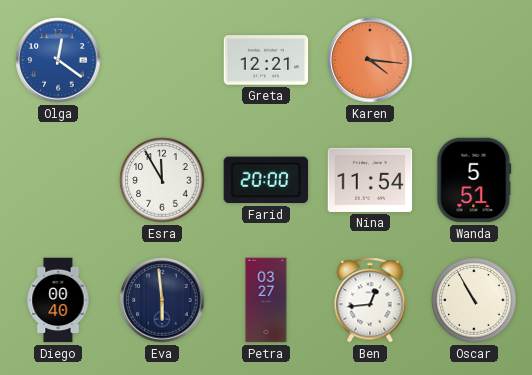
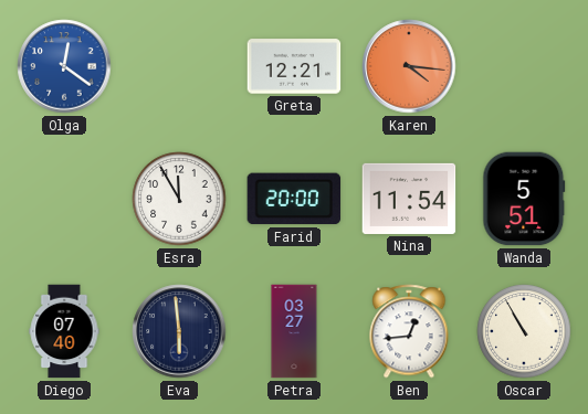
Diego: 00:40 -> 07:40 (64, 331)
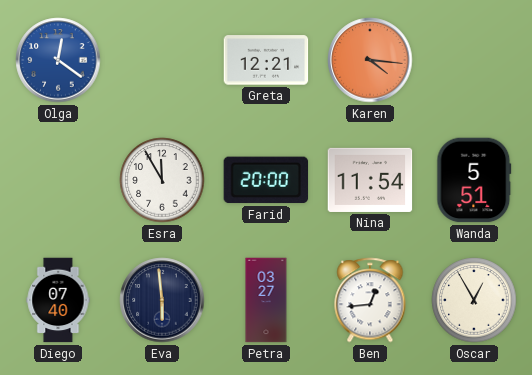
Oscar: 10:55 -> 12:55 (474, 300)
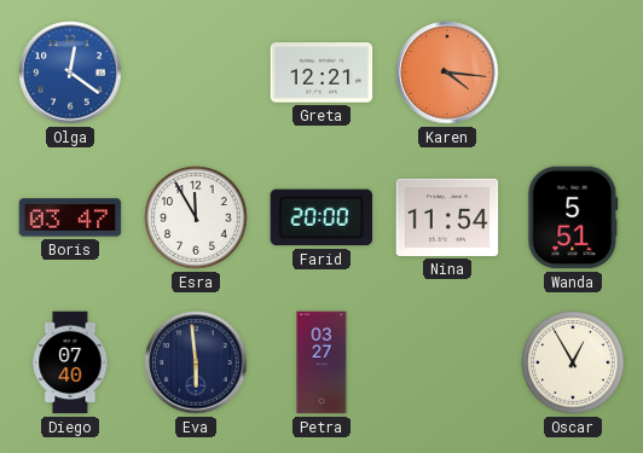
Boris: none -> 03:47 (70, 217)
Ben: 12:44 -> none (370, 300)
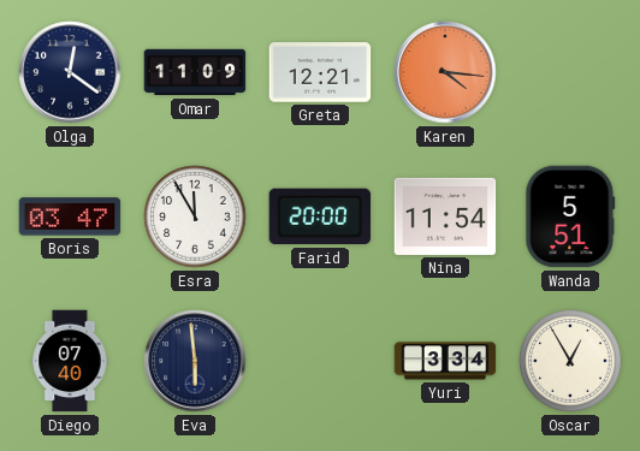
Olga dial: blue -> navy (70, 72)
Omar: none -> 11:09 (195, 72)
Petra: 03:27 -> none (321, 362)
Yuri: none -> 3:34 (445, 361)
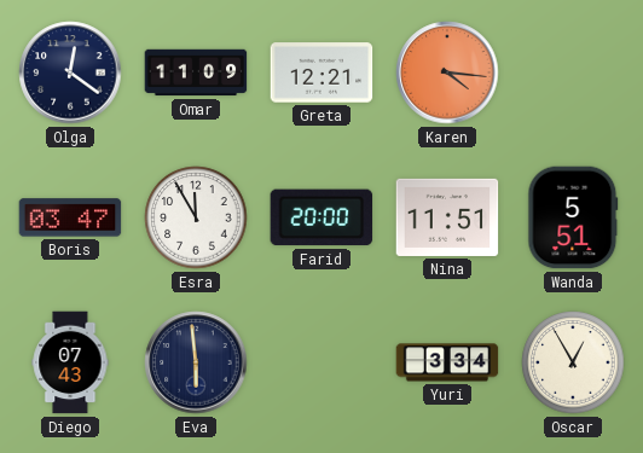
Nina: 11:54 -> 11:51 (447, 217)
Diego: 07:40 -> 07:43 (70, 362)
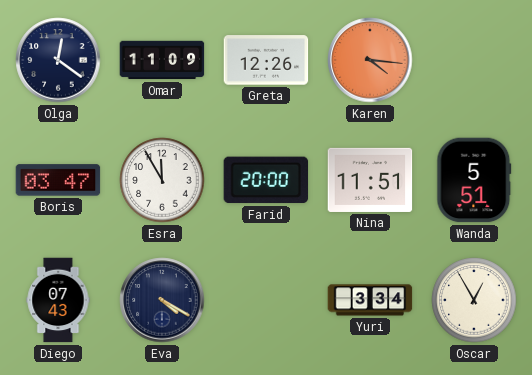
Greta: 12:21 -> 12:26 (266, 60)
Eva: 5:59 -> 4:20 (162, 300)
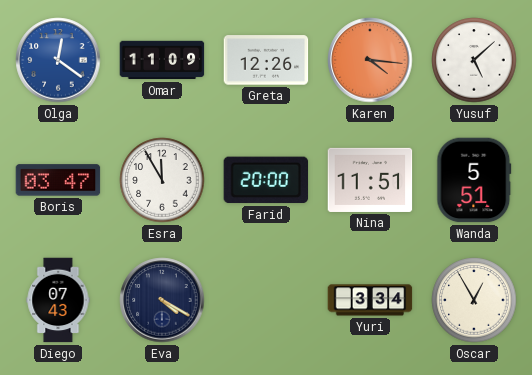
Olga dial: navy -> blue (58, 60)
Yusuf: none -> 5:08 (474, 60)
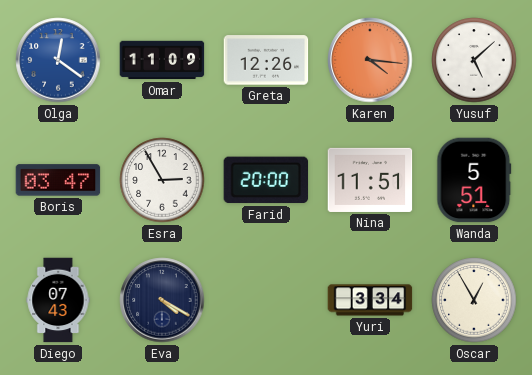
Esra: 11:55 -> 2:55 (162, 180)
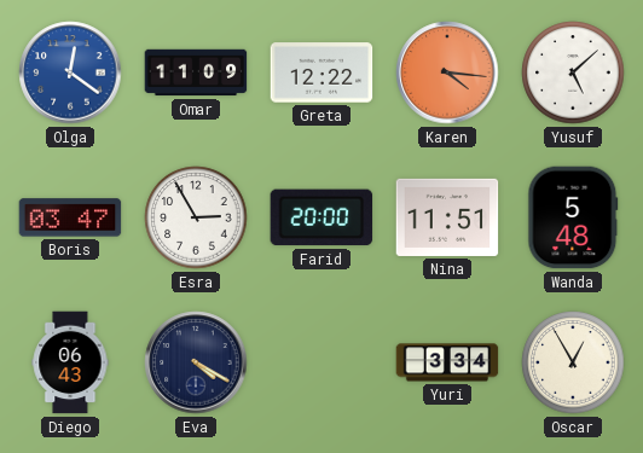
Greta: 12:26 -> 12:22 (321, 72)
Wanda: 5:51 -> 5:48 (573, 217)
Diego: 07:43 -> 06:43 (70, 362)
